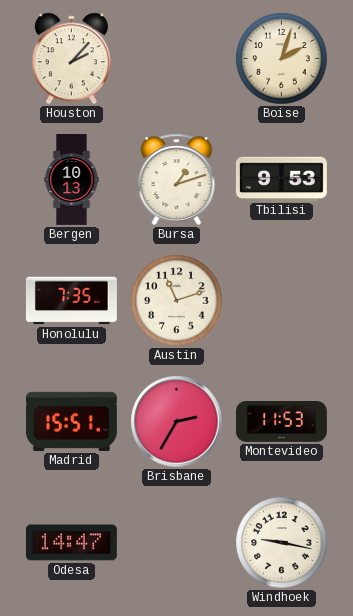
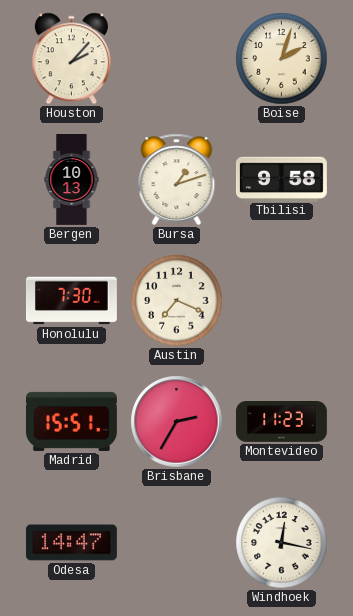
Tbilisi: 9:53 -> 9:58 (281, 179)
Honolulu: 7:35 -> 7:30 (71, 301)
Austin: 11:12 -> 7:19 (177, 301)
Montevideo: 11:53 -> 11:23 (281, 422)
Windhoek: 9:17 -> 12:17 (282, 543)
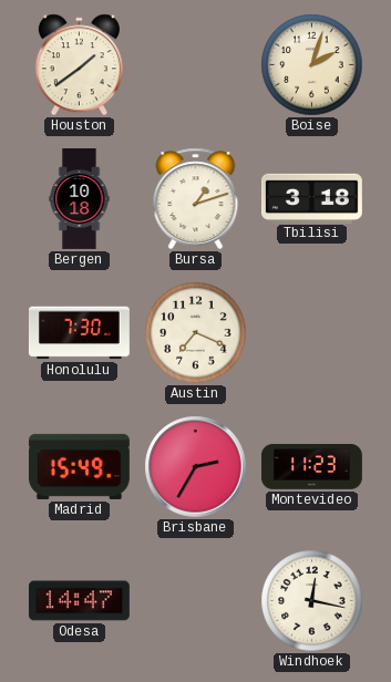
Houston: 2:07 -> 1:39 (79, 65)
Bergen: 10:13 -> 10:18 (80, 199)
Tbilisi: 9:58 -> 3:18 (311, 198)
Madrid: 15:51 -> 15:49 (79, 466)
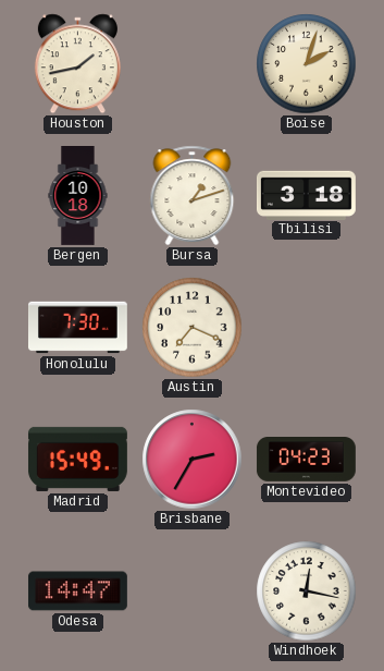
Houston: 1:39 -> 1:43 (77, 64)
Montevideo: 11:23 -> 04:23 (306, 460)
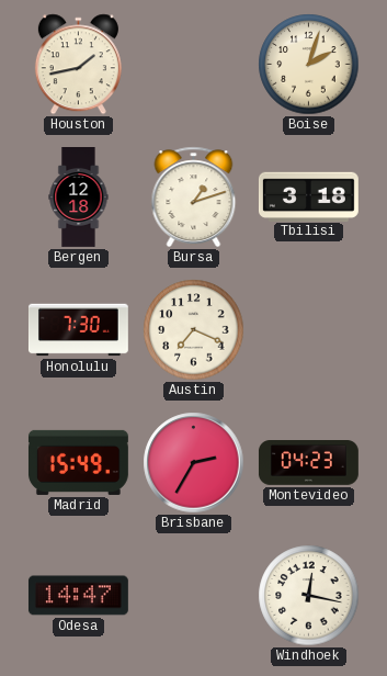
Bergen: 10:18 -> 12:18 (79, 198)
